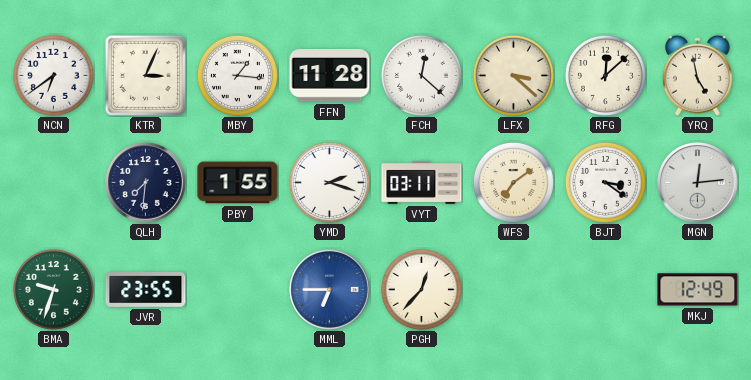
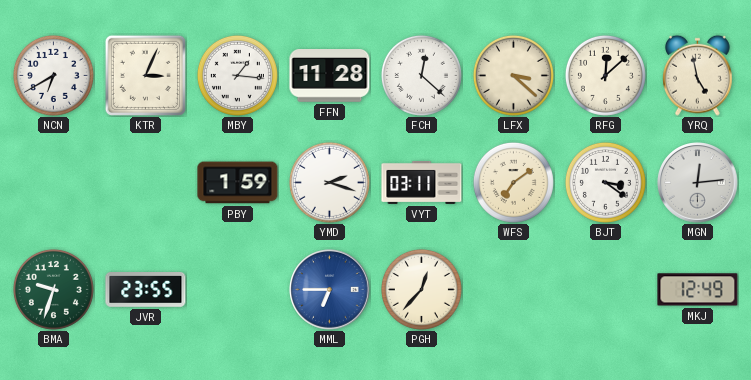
NCN: 6:39 -> 6:40 (53, 75)
QLH: 7:31 -> none (146, 183)
PBY: 1:55 -> 1:59 (238, 183)
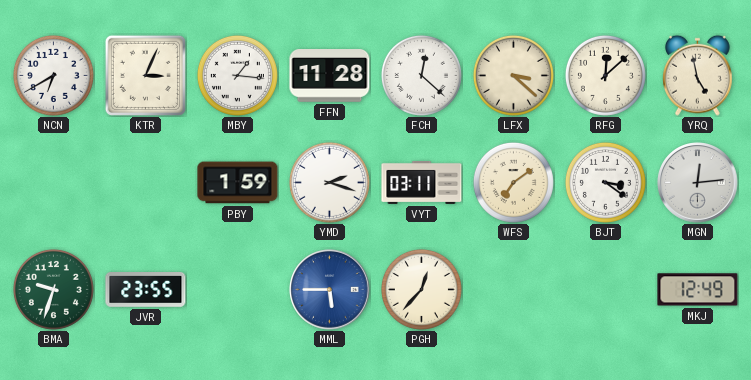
MML: 6:45 -> 5:45 (330, 290)
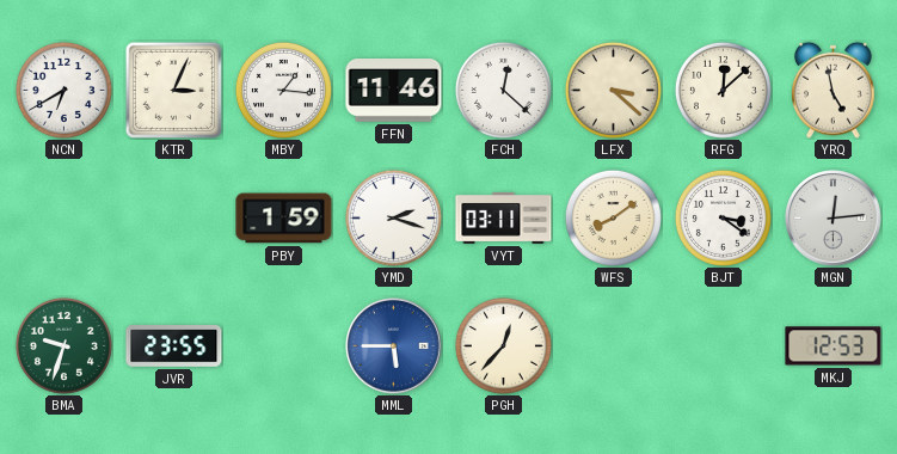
FFN: 11:28 -> 11:46 (394, 91)
WFS: 7:09 -> 8:09 (613, 217)
MKJ: 12:49 -> 12:53 (834, 346)
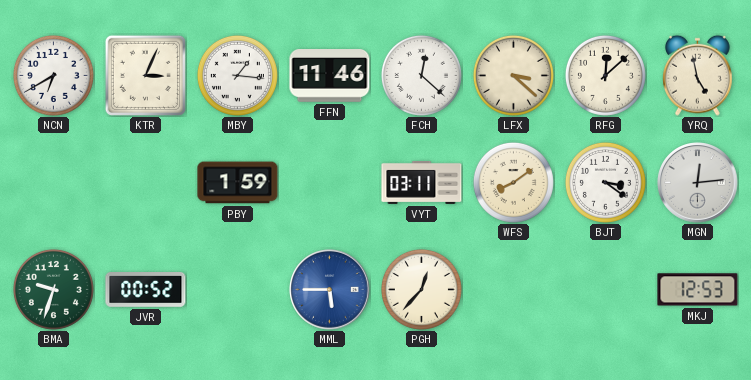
YMD: 2:18 -> none (393, 217)
JVR: 23:55 -> 00:52 (146, 290)
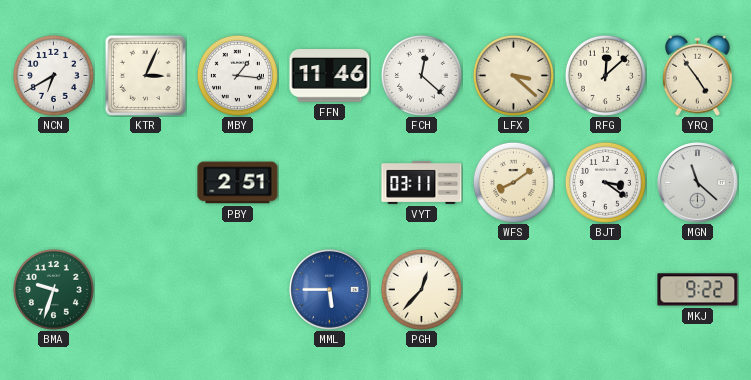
YRQ: 4:58 -> 4:54 (698, 75)
PBY: 1:59 -> 2:51 (238, 183)
MGN: 12:14 -> 11:22 (698, 183)
JVR: 00:52 -> none (146, 290)
MKJ: 12:53 -> 9:22 (698, 290)
